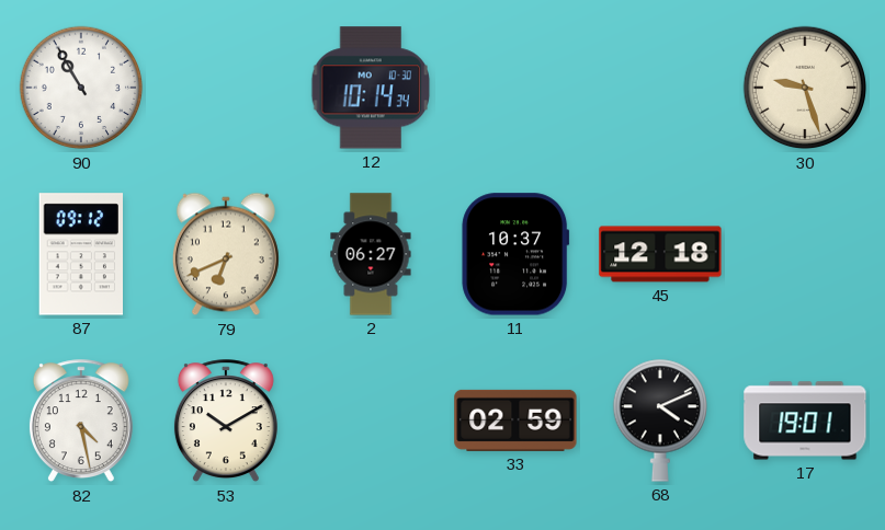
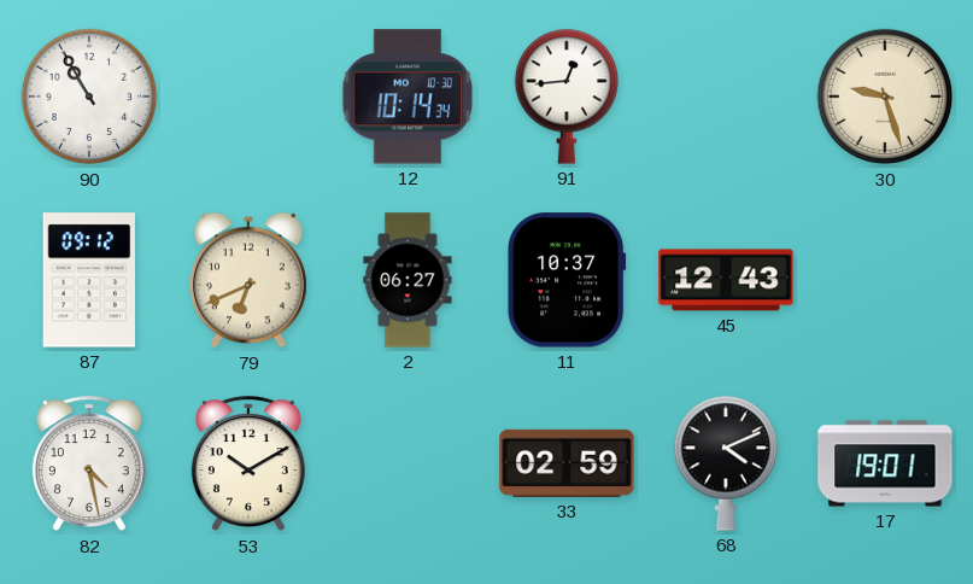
91: none -> 12:44 (565, 97)
45: 12:18 -> 12:43 (726, 280)
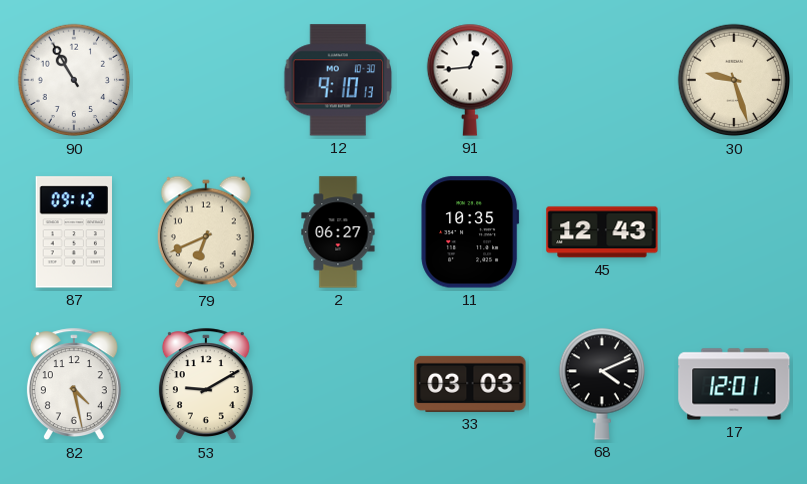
12: 10:14 -> 9:10 (338, 80)
11: 10:37 -> 10:35 (470, 232)
53: 10:10 -> 9:10 (206, 385)
33: 02:59 -> 03:03 (470, 384)
17: 19:01 -> 12:01 (734, 384)
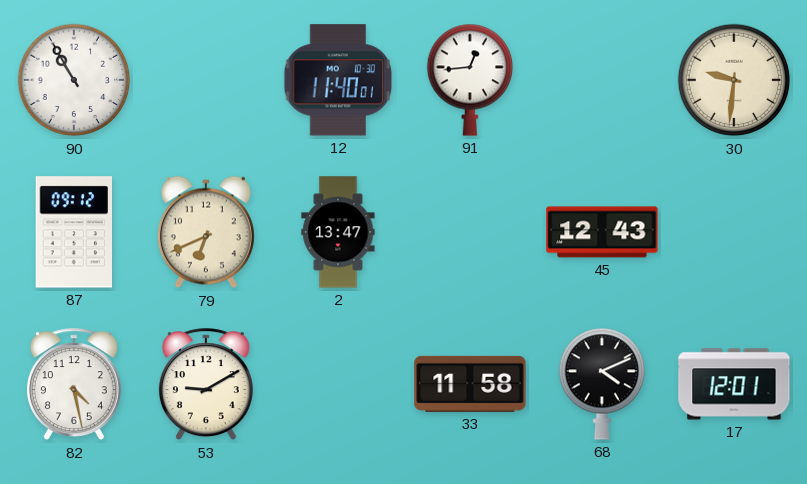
12: 9:10 -> 11:40 (338, 80)
30: 9:27 -> 9:31 (734, 80)
2: 06:27 -> 13:47 (338, 232)
11: 10:35 -> none (470, 232)
33: 03:03 -> 11:58 (470, 384)
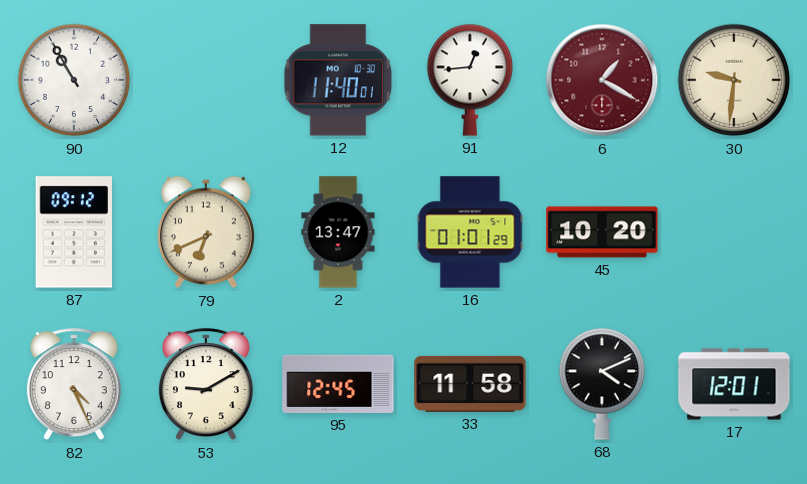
6: none -> 1:20 (602, 80)
16: none -> 01:01 (470, 232)
45: 12:43 -> 10:20 (602, 232)
82: 4:28 -> 4:26 (74, 385)
95: none -> 12:45 (338, 384)
